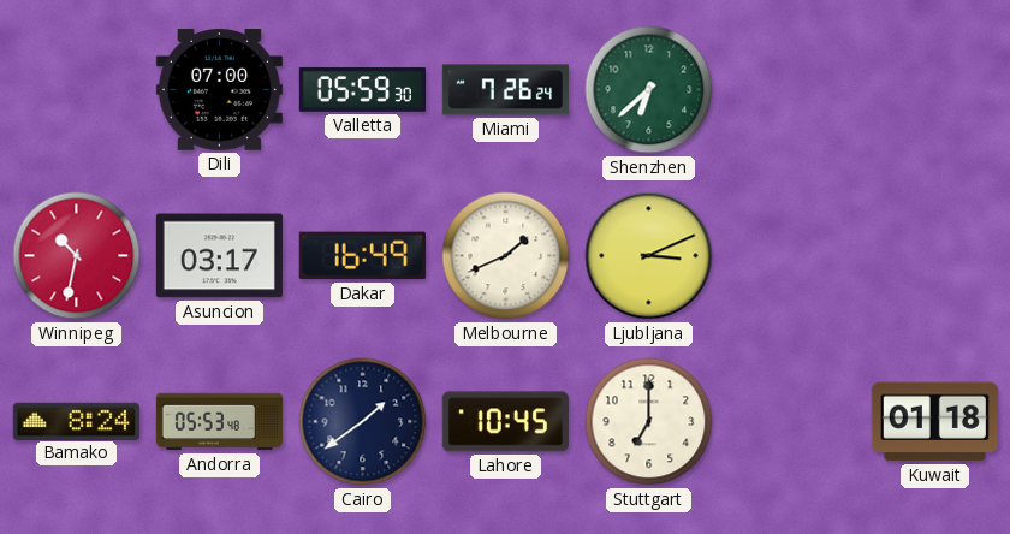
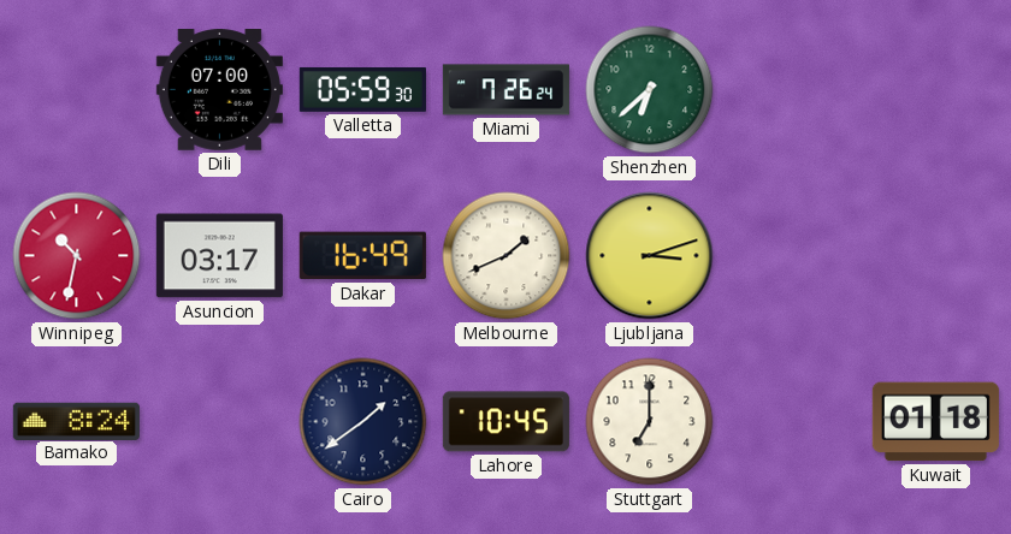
Ljubljana: 3:11 -> 3:12 (650, 256)
Andorra: 05:53 -> none (219, 422)
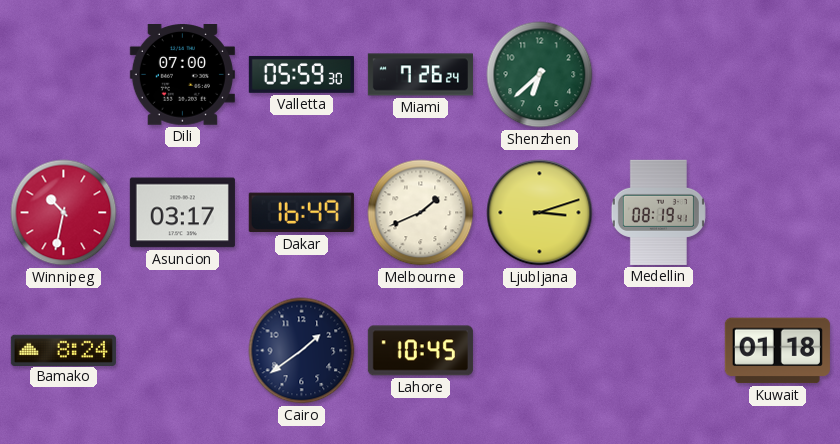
Medellin: none -> 08:19 (658, 212)
Stuttgart: 7:00 -> none (650, 422)
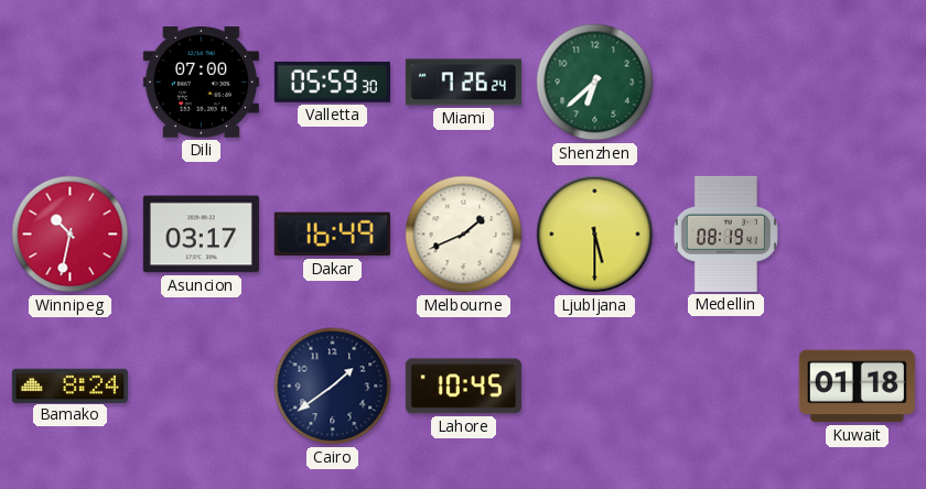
Ljubljana: 3:12 -> 5:30 (595, 235)
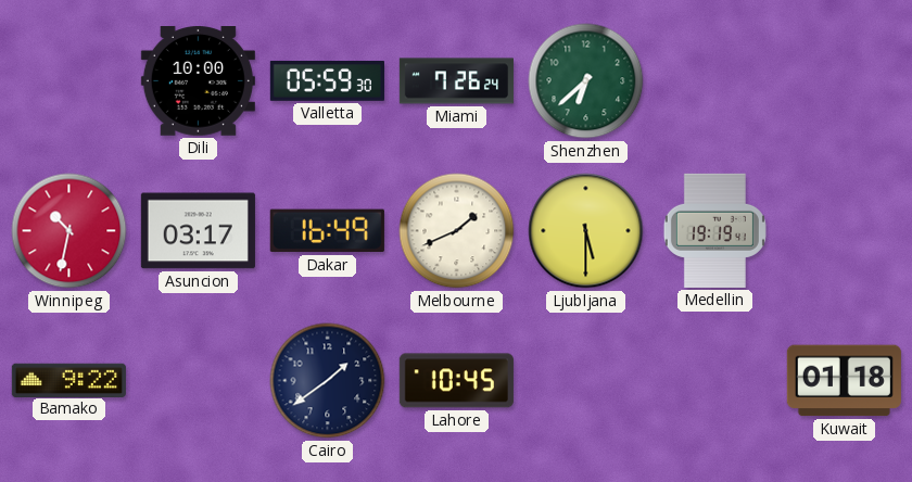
Dili: 07:00 -> 10:00 (198, 81)
Medellin: 08:19 -> 19:19 (714, 230)
Bamako: 8:24 -> 9:22 (68, 380)
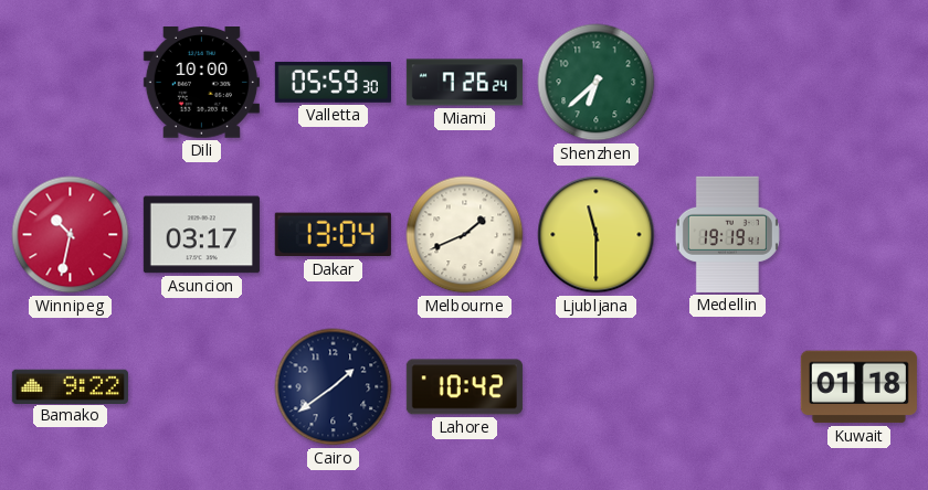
Dakar: 16:49 -> 13:04 (333, 235)
Ljubljana: 5:30 -> 11:30 (597, 235)
Lahore: 10:45 -> 10:42 (464, 387)
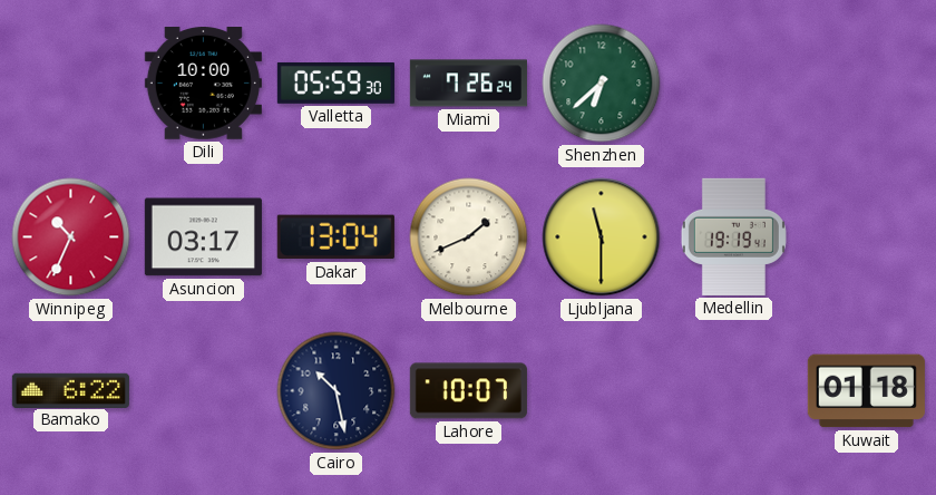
Winnipeg: 10:32 -> 10:34 (71, 237)
Bamako: 9:22 -> 6:22 (70, 390)
Cairo: 1:39 -> 10:28 (337, 391)
Lahore: 10:42 -> 10:07 (468, 391)
